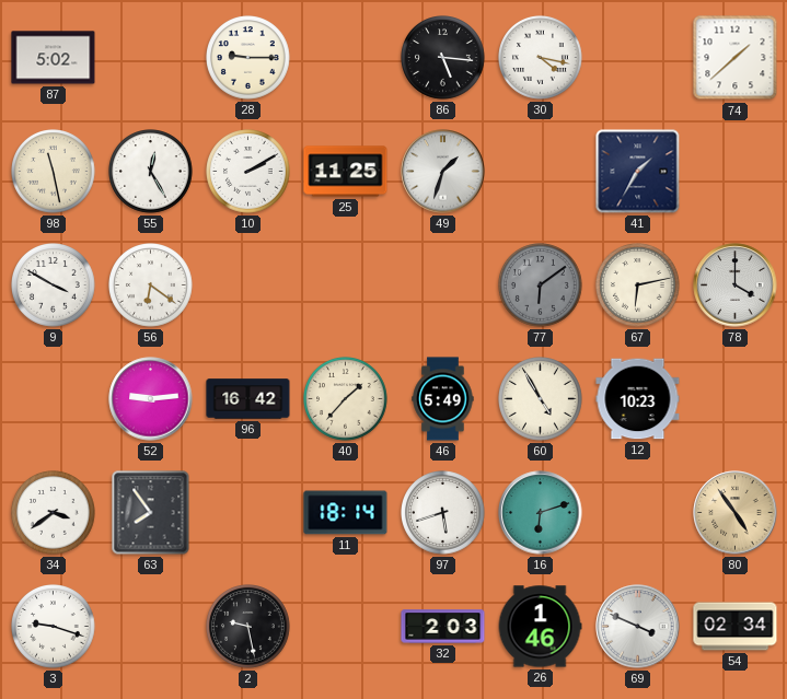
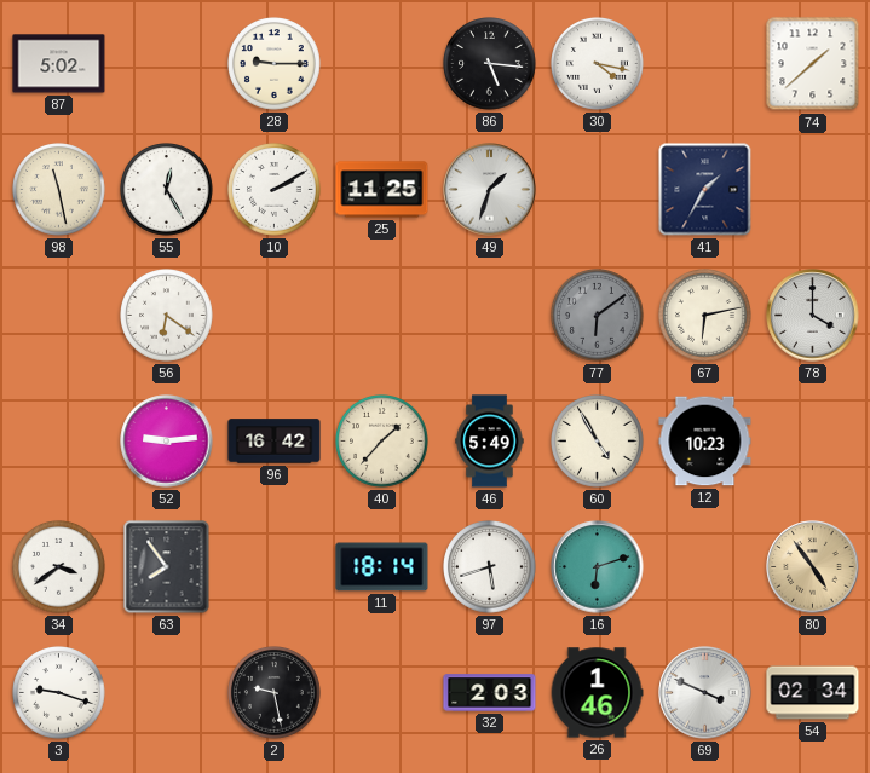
9: 3:50 -> none (54, 286)
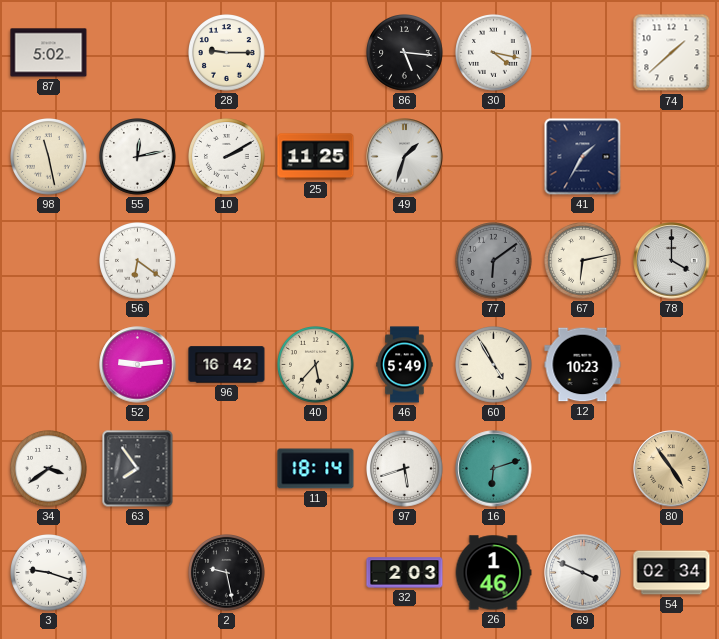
55: 12:25 -> 12:13 (138, 157)
40: 1:37 -> 5:37 (316, 365)
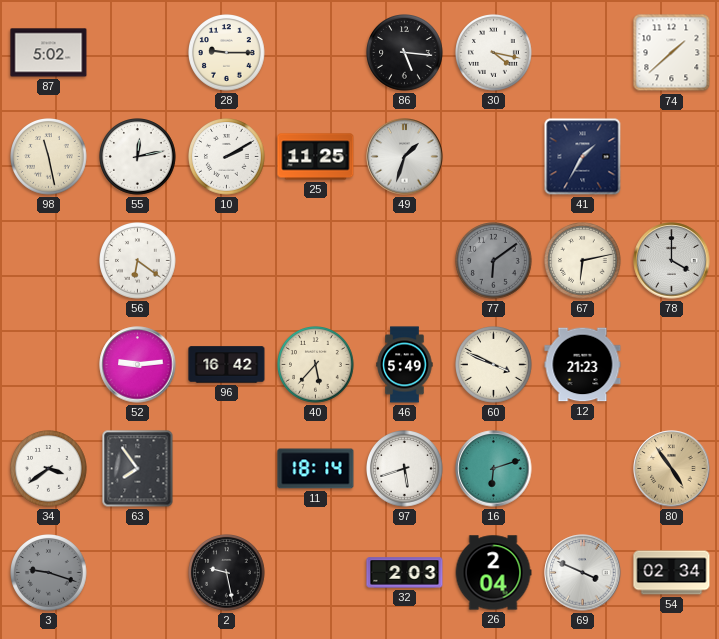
60: 4:55 -> 3:49 (494, 365)
12: 10:23 -> 21:23 (583, 365)
3 dial: white -> grey (49, 573)
26: 1:46 -> 2:04 (493, 573)
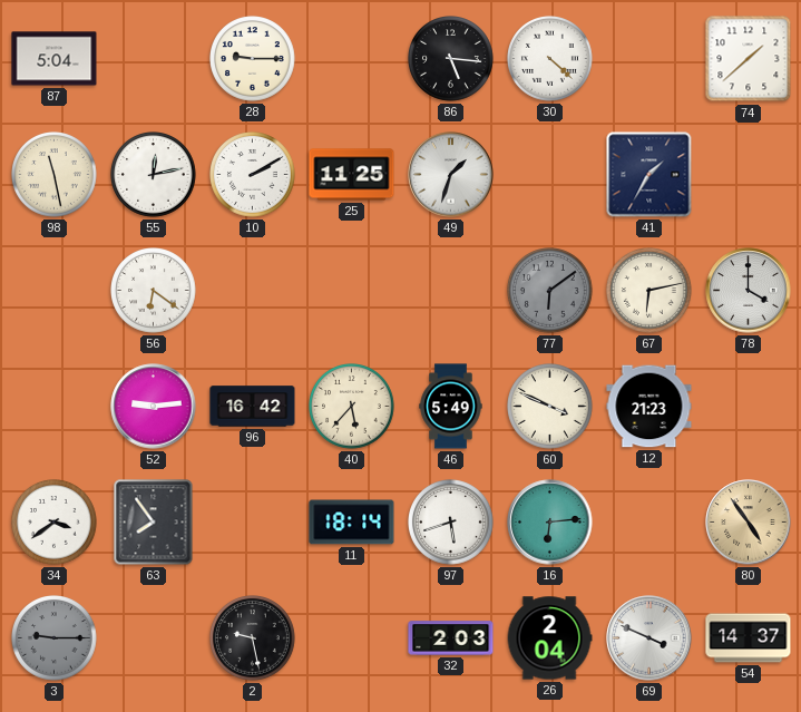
87: 5:02 -> 5:04 (55, 59)
30: 4:17 -> 4:22 (550, 59)
16: 6:12 -> 6:14 (550, 523)
3: 9:18 -> 9:15 (55, 638)
54: 02:34 -> 14:37 (749, 638)
